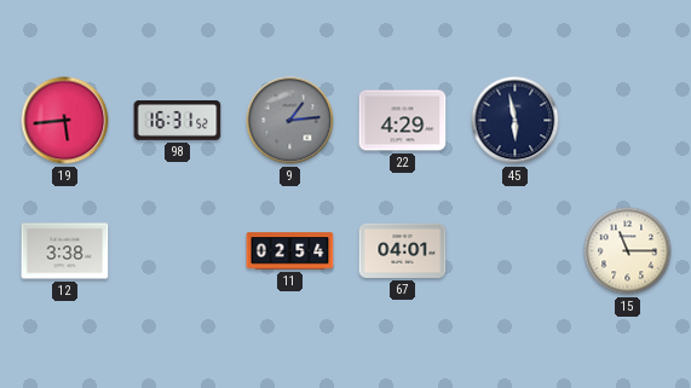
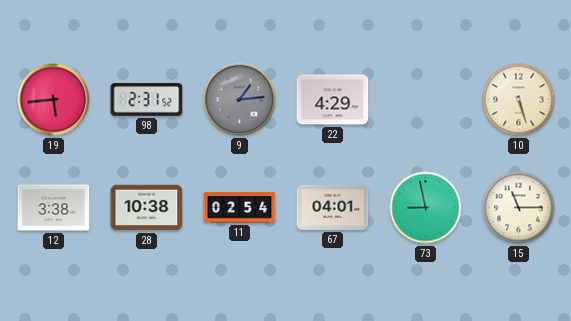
98: 16:31 -> 2:31 (147, 100)
45: 5:58 -> none (516, 121)
10: none -> 5:27 (519, 100)
28: none -> 10:38 (147, 208)
73: none -> 8:58 (426, 208)
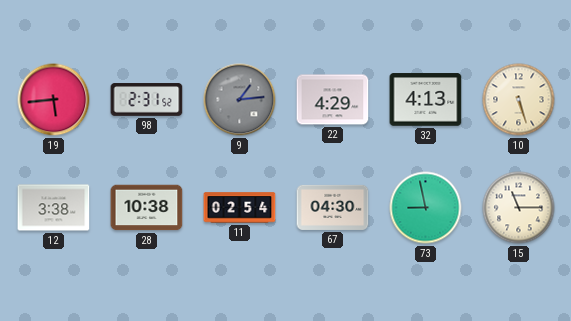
32: none -> 4:13 (426, 100)
67: 04:01 -> 04:30 (333, 207)
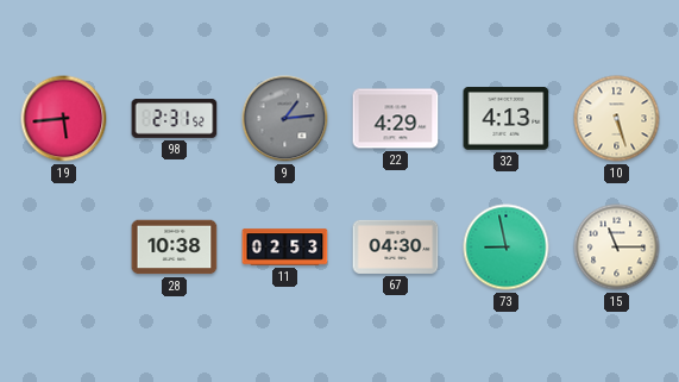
12: 3:38 -> none (54, 208)
11: 02:54 -> 02:53 (285, 248)
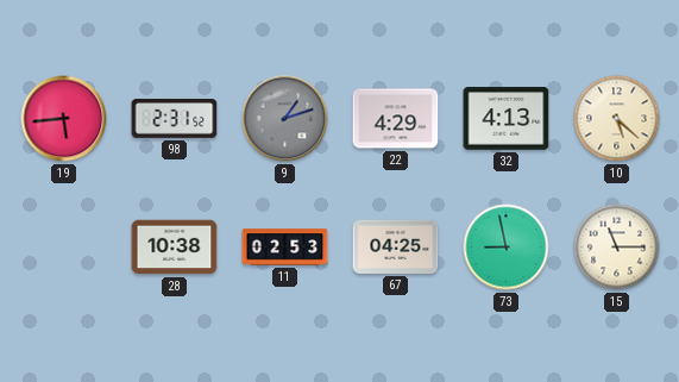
9: 1:14 -> 1:12 (285, 119)
10: 5:27 -> 5:22 (617, 119)
67: 04:30 -> 04:25 (396, 246)
